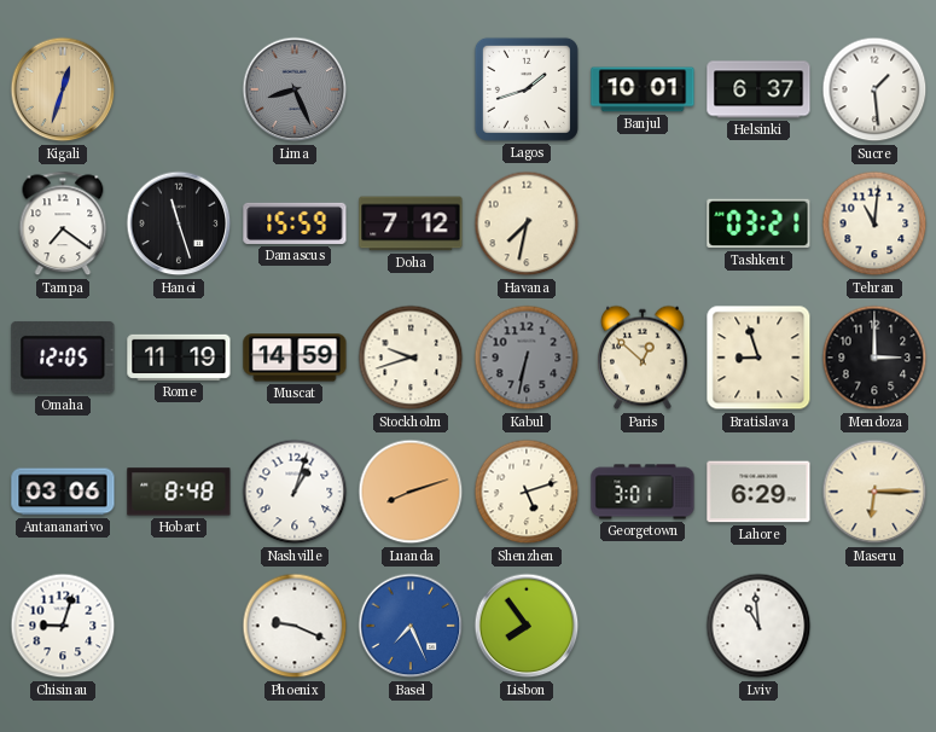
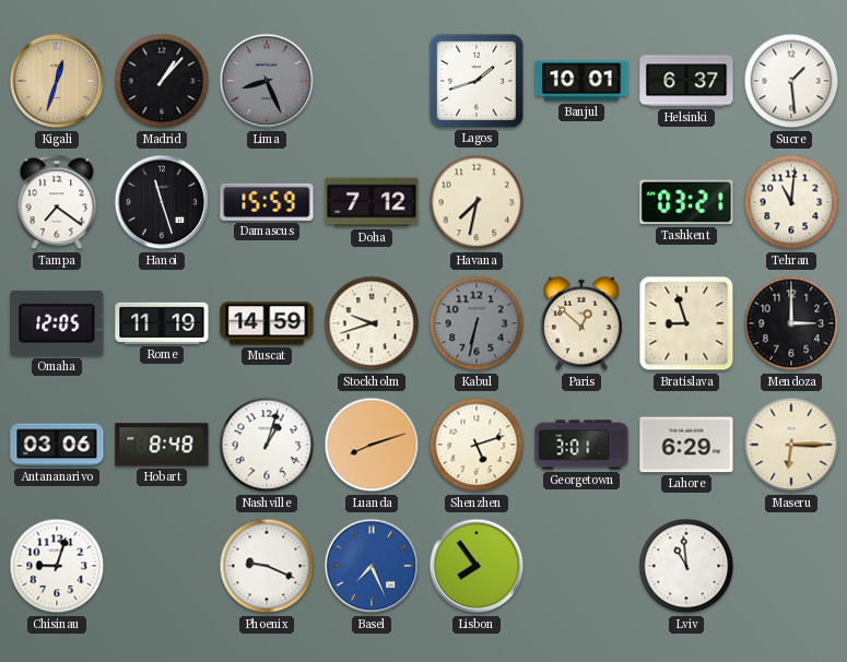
Madrid: none -> 1:07 (162, 81)
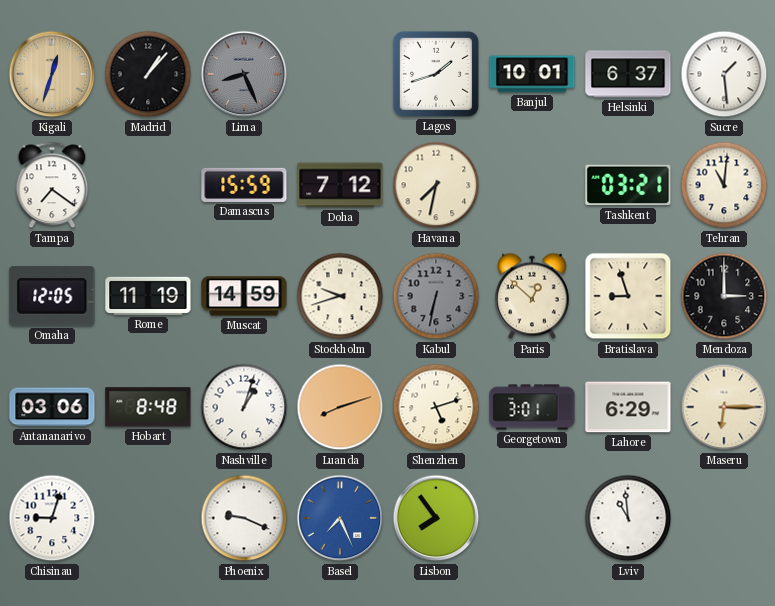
Hanoi: 11:27 -> none (162, 202)
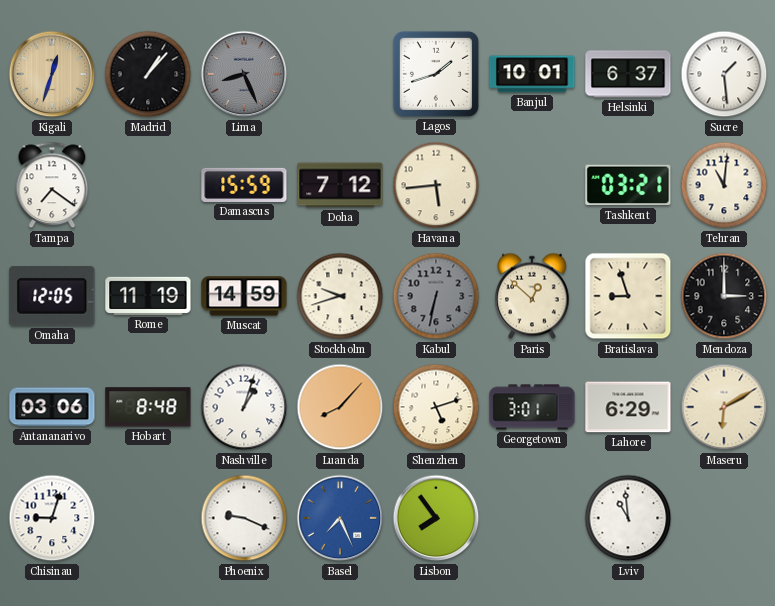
Havana: 7:32 -> 5:44 (436, 185)
Luanda: 8:12 -> 8:07 (340, 407)
Maseru: 6:15 -> 6:10 (724, 407)
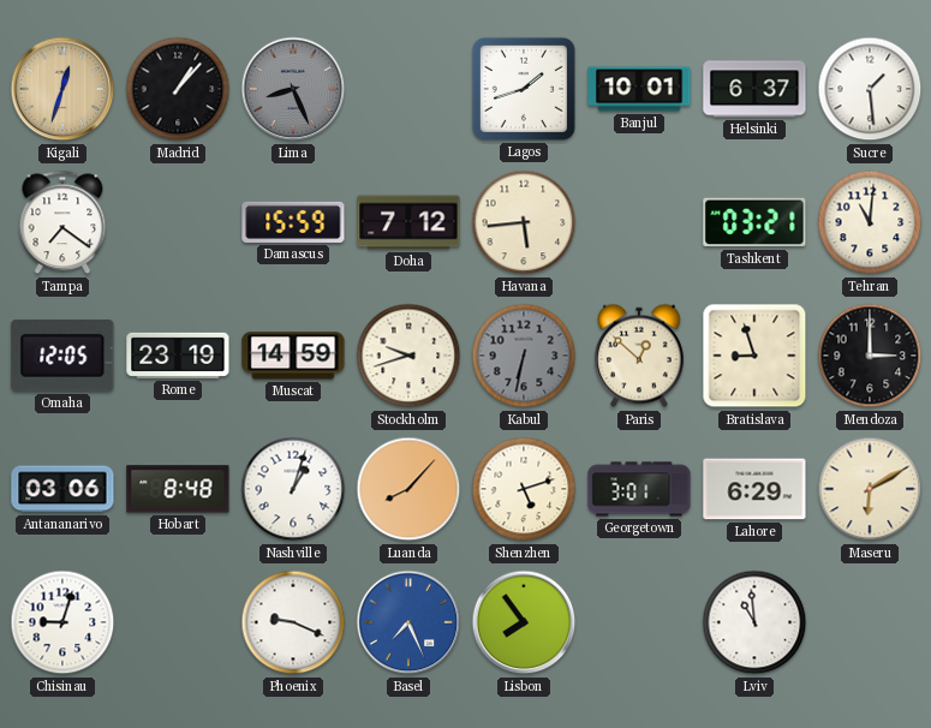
Rome: 11:19 -> 23:19 (178, 356)
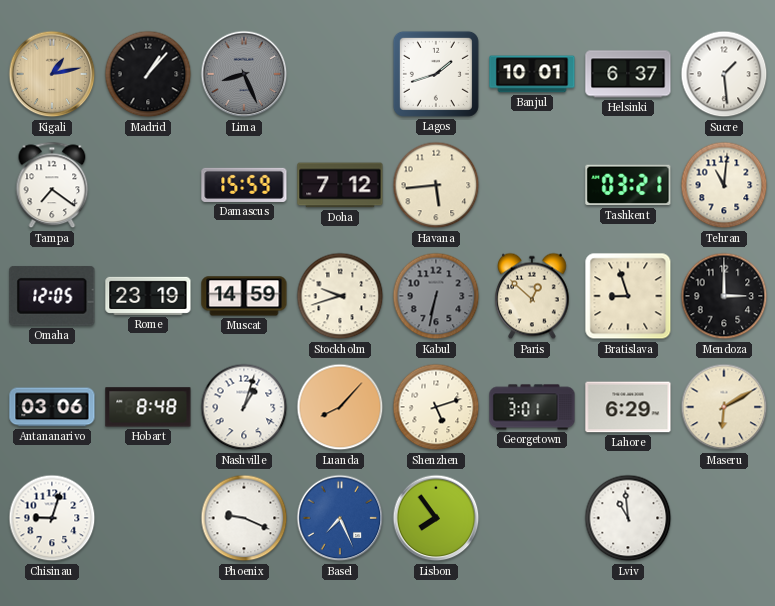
Kigali: 12:33 -> 1:13 (52, 74)
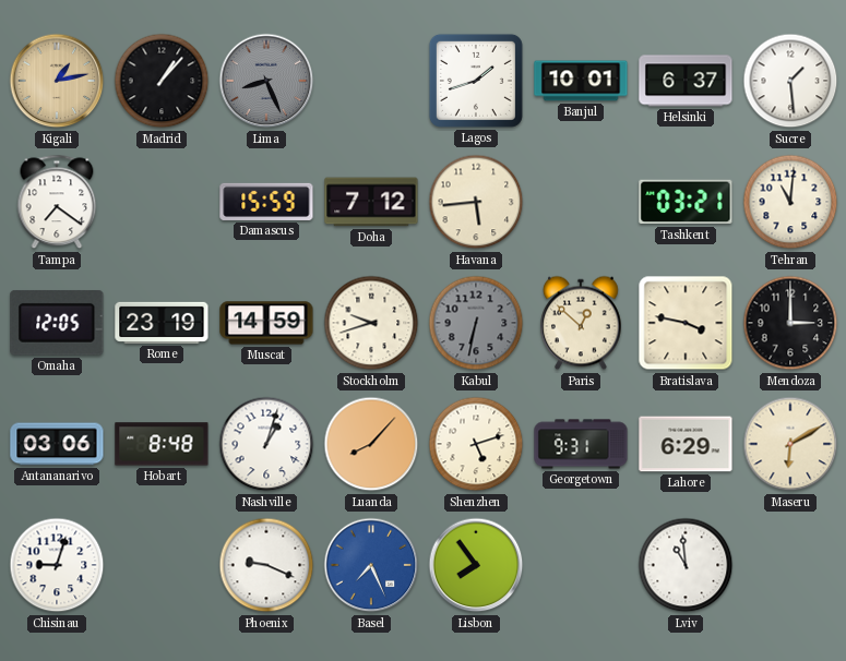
Bratislava: 8:57 -> 3:47 (686, 323)
Georgetown: 3:01 -> 9:31 (581, 444)
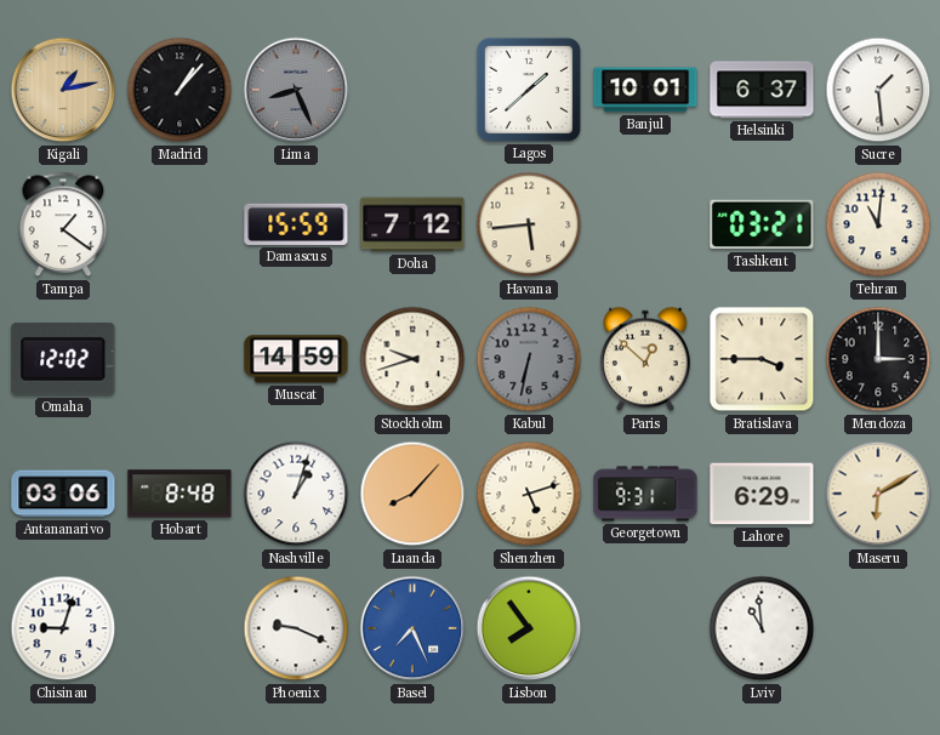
Lagos: 1:42 -> 1:38 (529, 90)
Tampa: 7:21 -> 1:21 (63, 224)
Omaha: 12:05 -> 12:02 (63, 359)
Rome: 23:19 -> none (162, 323)
Bratislava: 3:47 -> 3:45 (762, 359)
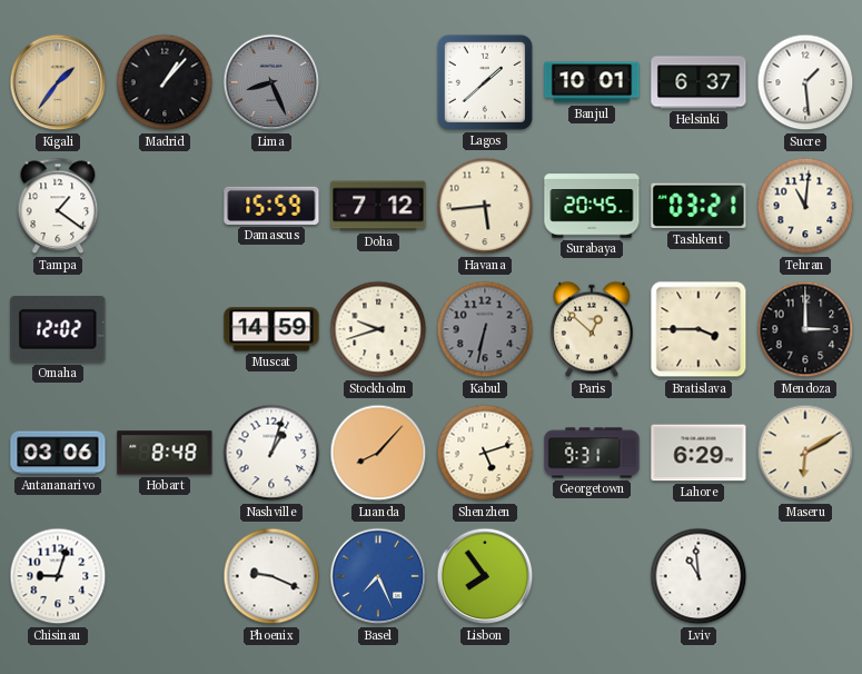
Kigali: 1:13 -> 1:36 (58, 82)
Surabaya: none -> 20:45 (592, 206)
